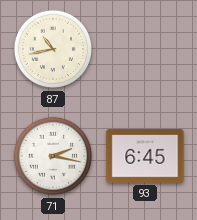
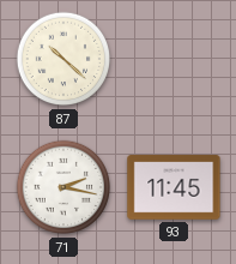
87: 10:43 -> 10:22 (63, 59)
93: 6:45 -> 11:45 (174, 187)
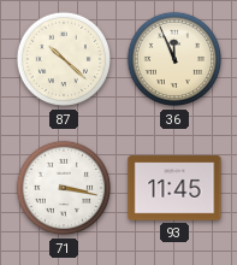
36: none -> 11:56 (174, 59)
71: 2:17 -> 3:17 (64, 188)
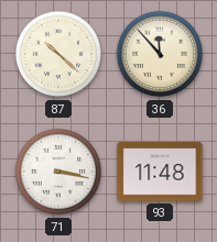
36: 11:56 -> 11:53 (160, 54)
93: 11:45 -> 11:48 (160, 172)
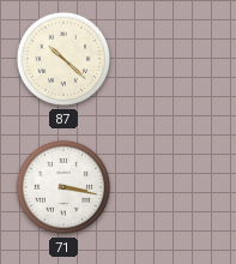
36: 11:53 -> none (160, 54)
93: 11:48 -> none (160, 172)
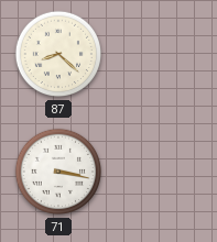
87: 10:22 -> 8:22 (58, 54)
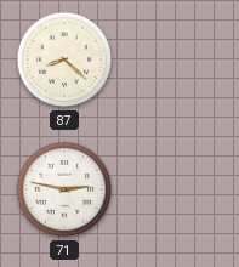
71: 3:17 -> 2:47 (64, 189)
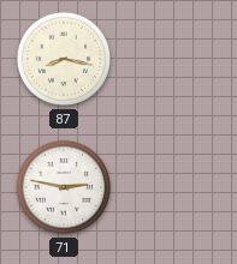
87: 8:22 -> 8:17 (64, 59)
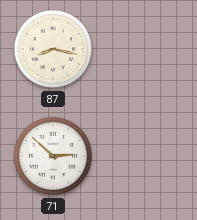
71: 2:47 -> 2:52 (53, 156)
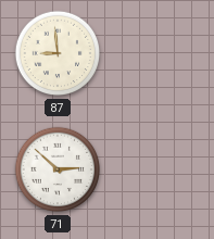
87: 8:17 -> 8:59 (58, 53)
